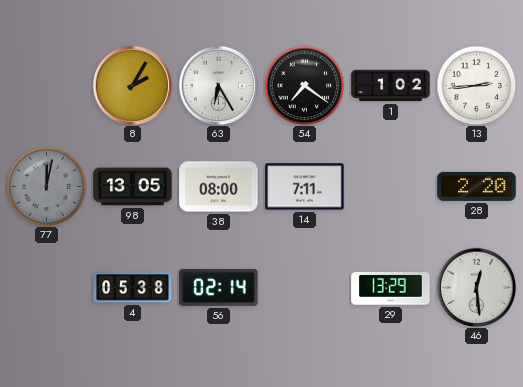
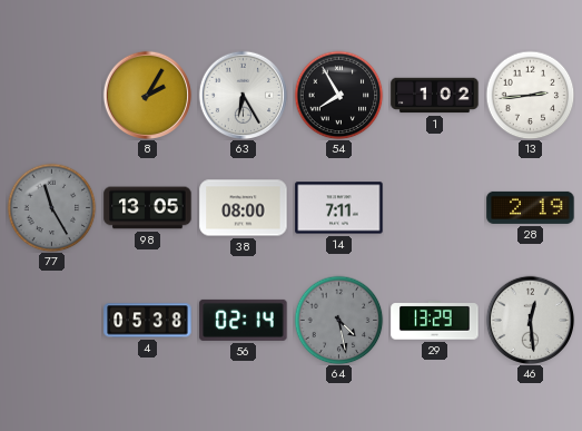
54: 7:21 -> 7:55 (338, 95)
77: 12:02 -> 11:25 (51, 207)
28: 2:20 -> 2:19 (531, 207)
64: none -> 4:28 (338, 320)
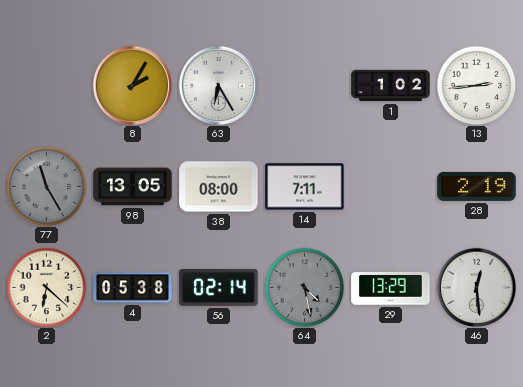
54: 7:55 -> none (338, 95)
2: none -> 6:22 (46, 287)
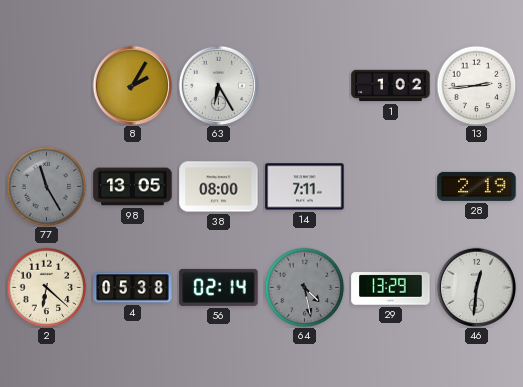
46: 12:29 -> 12:31 (476, 287)
